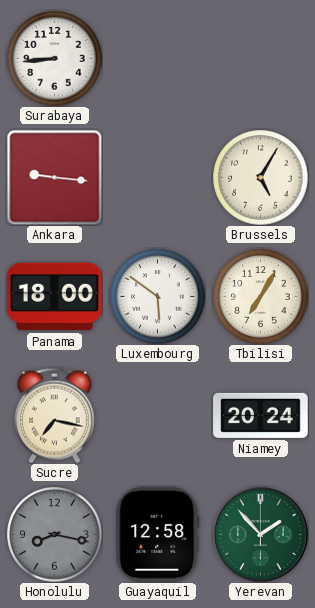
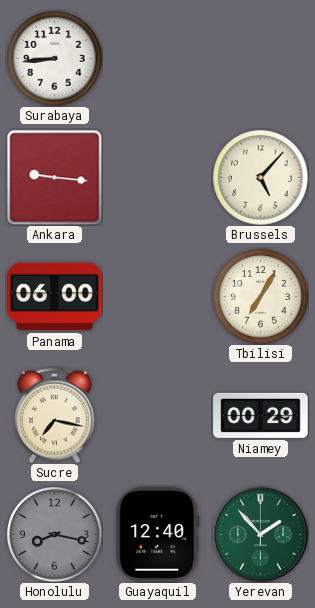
Brussels: 5:05 -> 5:07 (260, 177)
Panama: 18:00 -> 06:00 (55, 297)
Luxembourg: 5:51 -> none (157, 296)
Niamey: 20:24 -> 00:29 (261, 415)
Guayaquil: 12:58 -> 12:40 (158, 535)
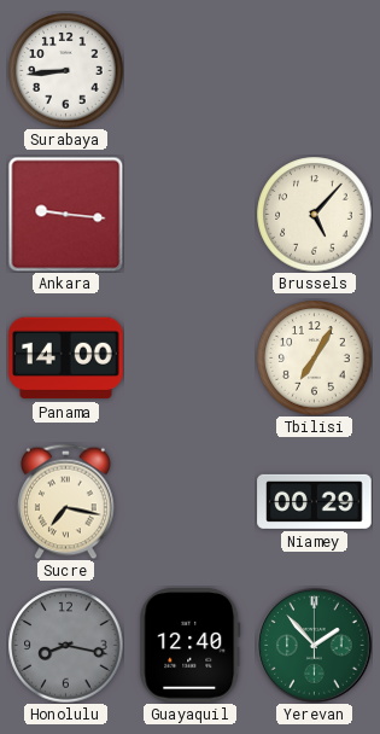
Panama: 06:00 -> 14:00 (66, 359)
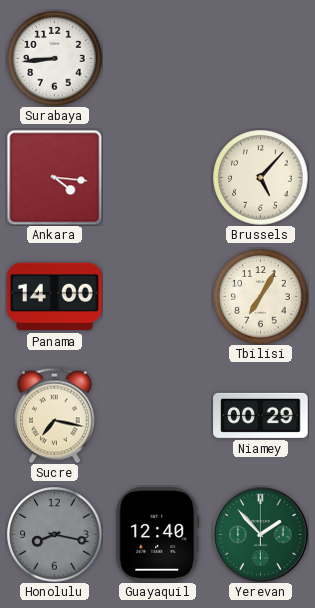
Ankara: 9:16 -> 4:16 (54, 177)
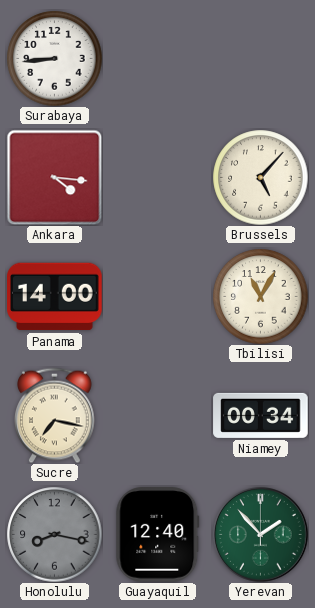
Tbilisi: 7:05 -> 11:05 (260, 296)
Niamey: 00:29 -> 00:34 (261, 415)
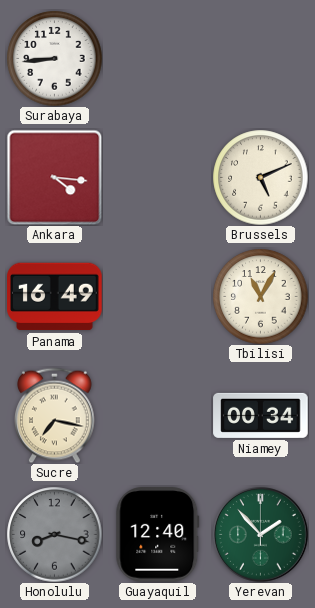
Brussels: 5:07 -> 5:11 (260, 177)
Panama: 14:00 -> 16:49 (55, 297)
